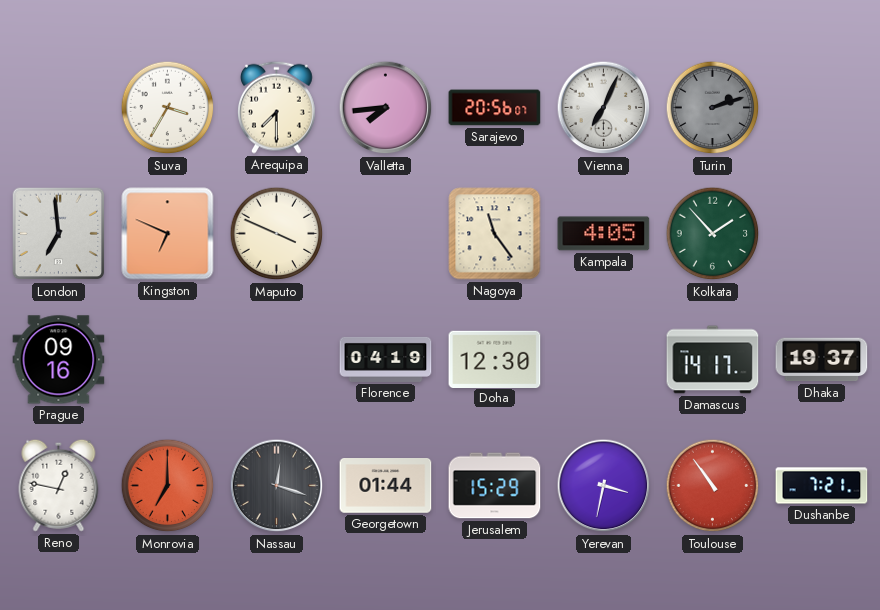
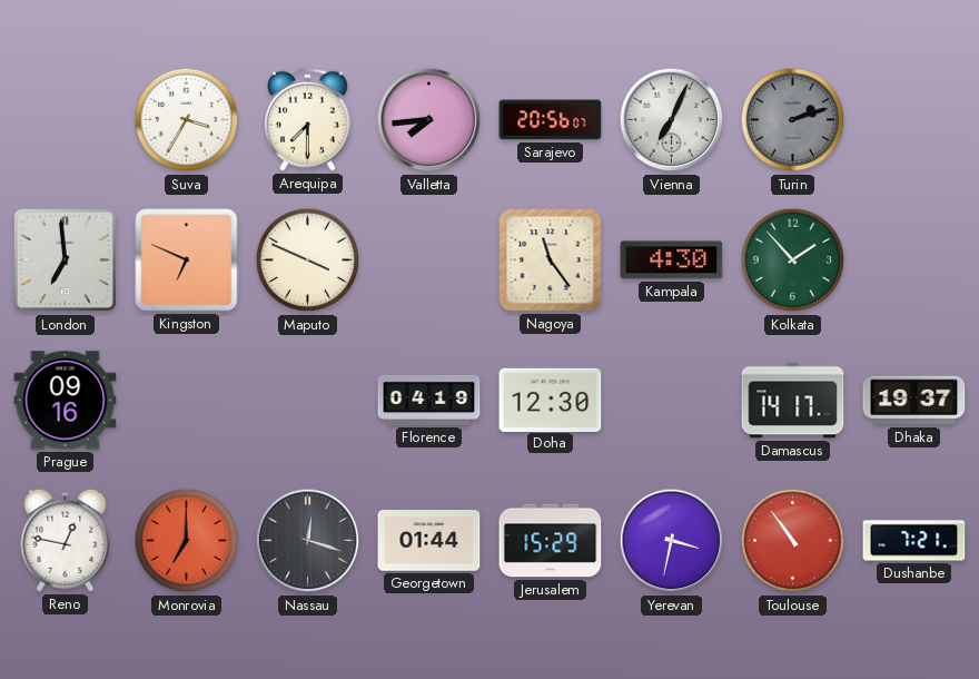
Kampala: 4:05 -> 4:30 (672, 260)
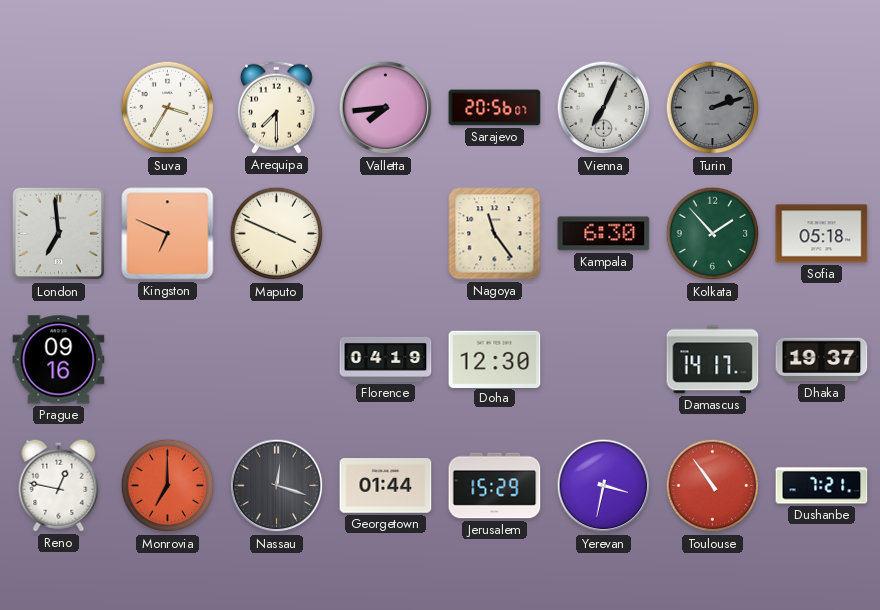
Kampala: 4:30 -> 6:30 (604, 234)
Sofia: none -> 05:18 (822, 234)
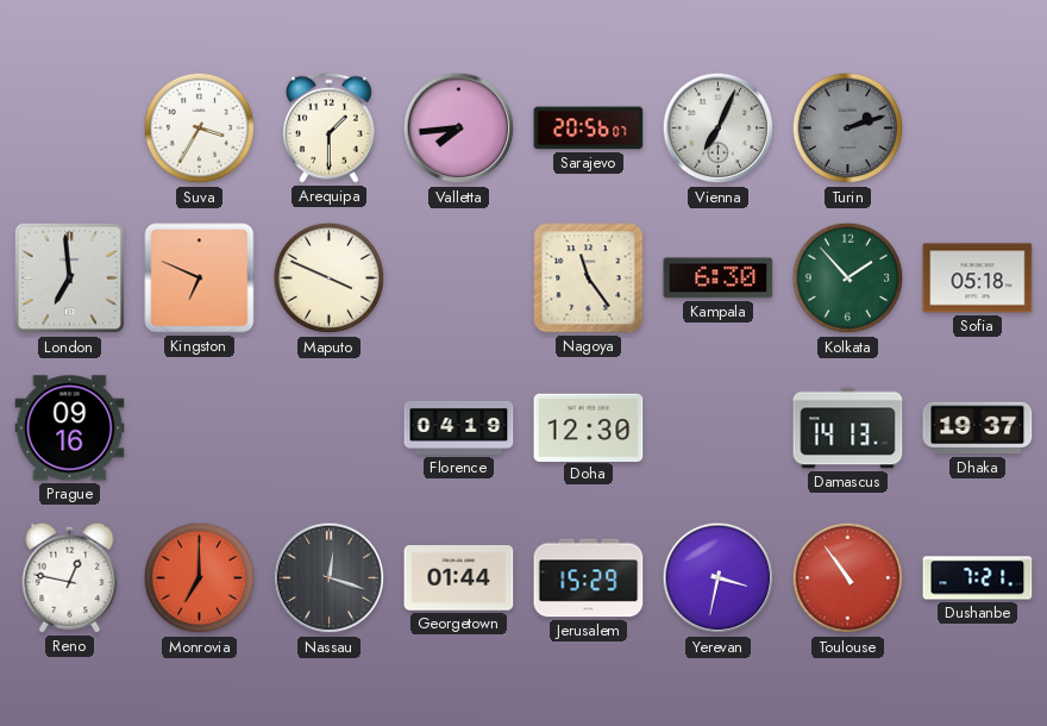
Arequipa: 7:30 -> 1:30 (330, 127)
Damascus: 14:17 -> 14:13 (848, 428)
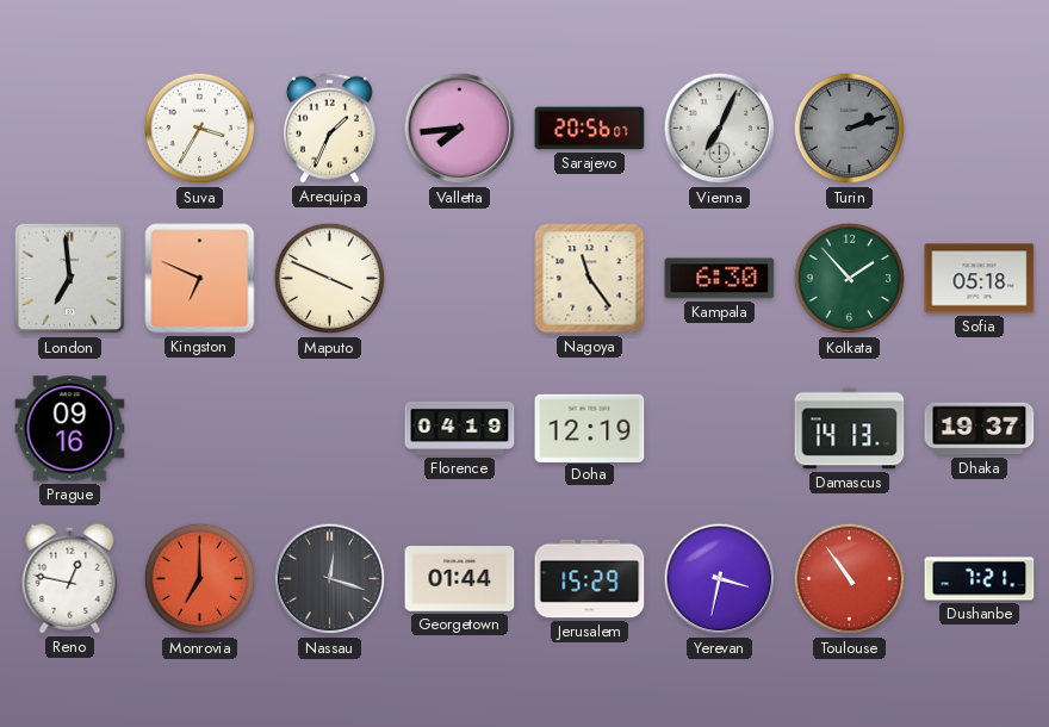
Arequipa: 1:30 -> 1:34 (330, 128)
Doha: 12:30 -> 12:19 (590, 428)
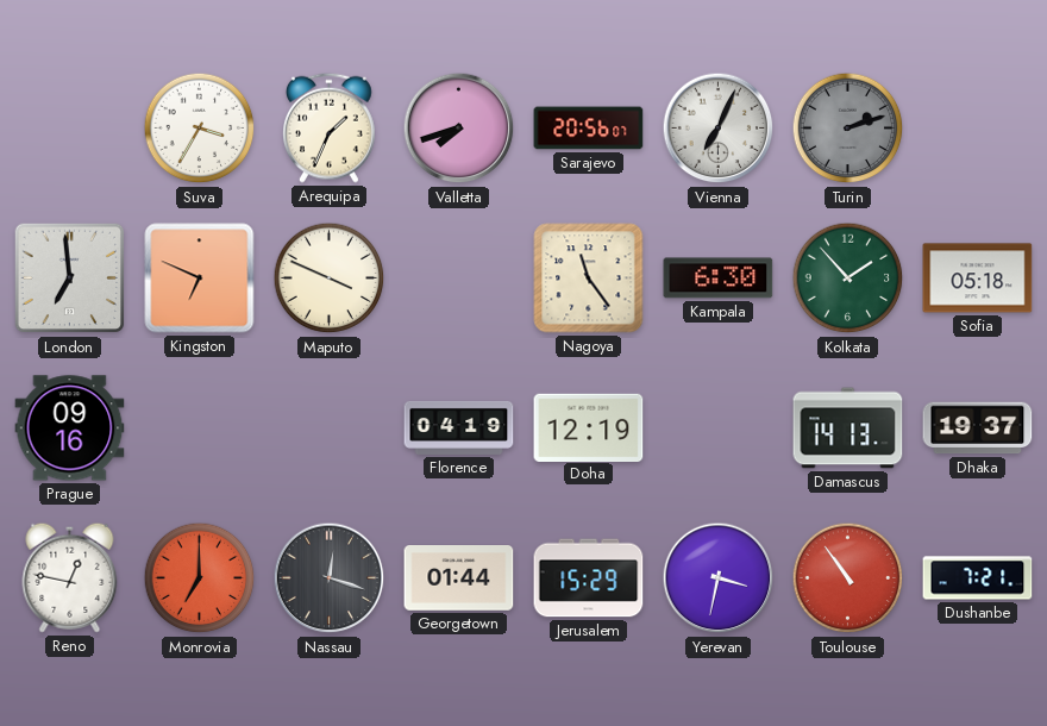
Valletta: 7:44 -> 7:42 (459, 129)
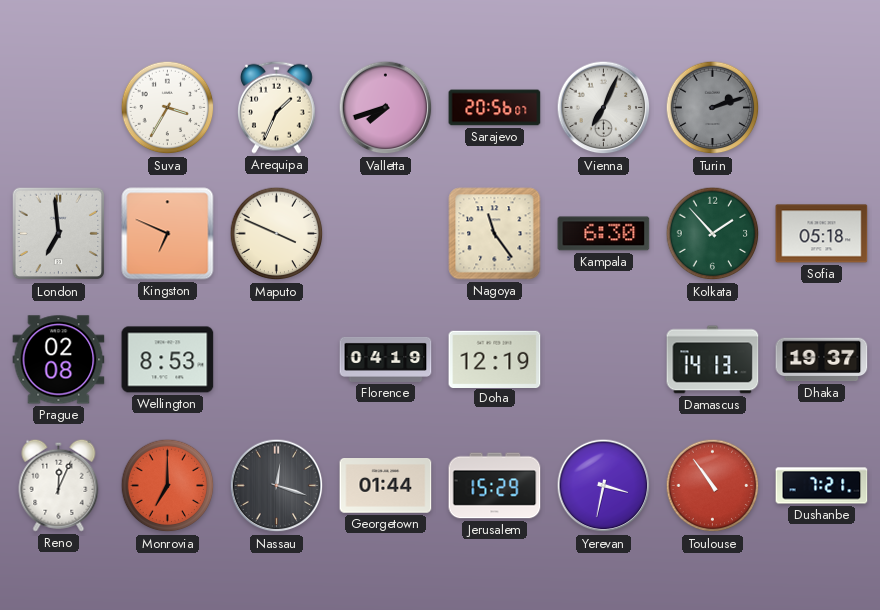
Prague: 09:16 -> 02:08 (59, 360)
Wellington: none -> 8:53 (168, 360)
Reno: 12:47 -> 12:04 (59, 485)
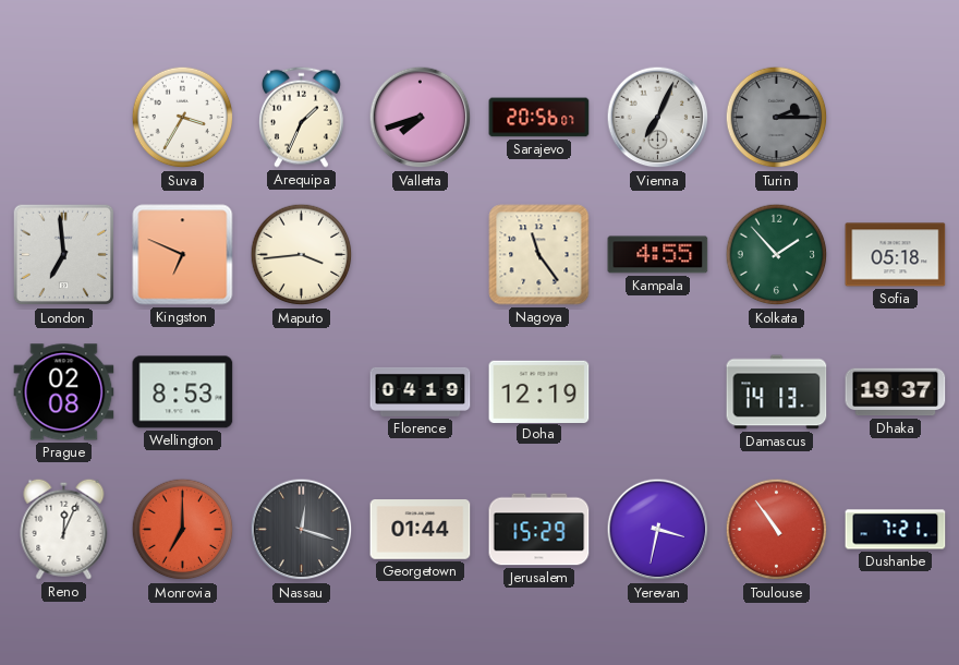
Turin: 2:12 -> 2:15 (777, 118)
Maputo: 3:49 -> 3:44 (302, 255)
Kampala: 6:30 -> 4:55 (658, 255)
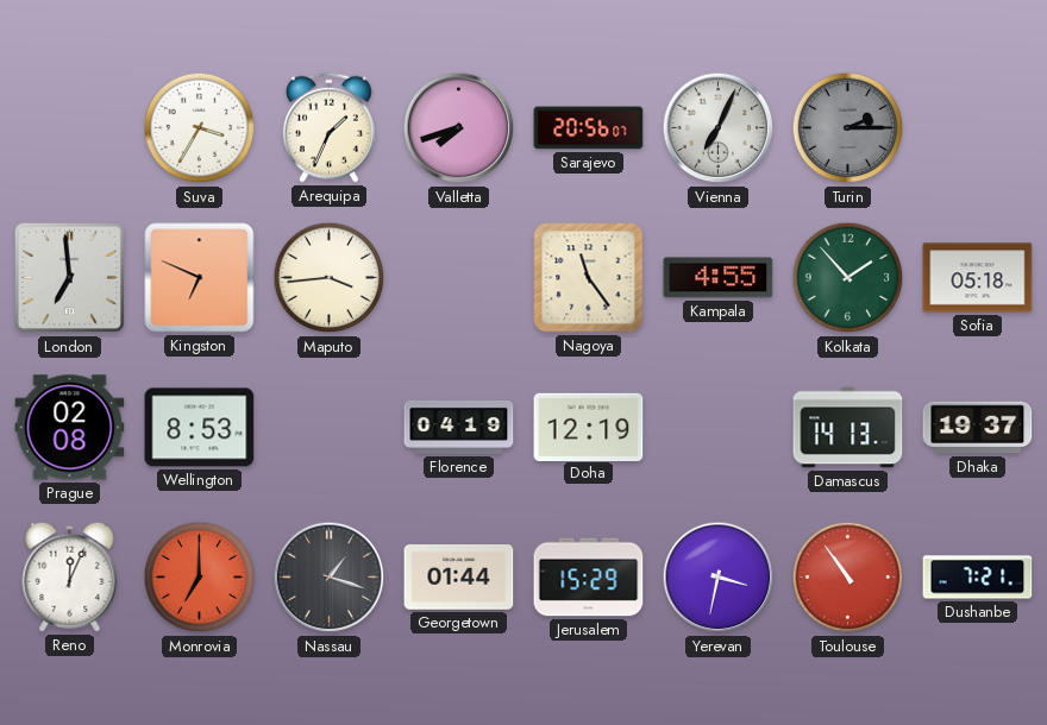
Nassau: 12:18 -> 1:18 (330, 578)
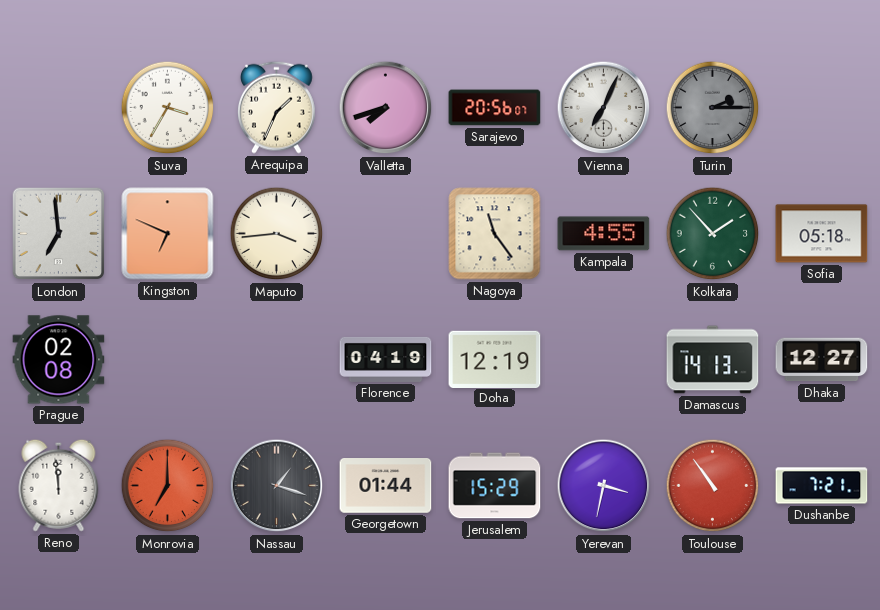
Wellington: 8:53 -> none (200, 428)
Dhaka: 19:37 -> 12:27 (822, 360)
Reno: 12:04 -> 11:59 (59, 485)
